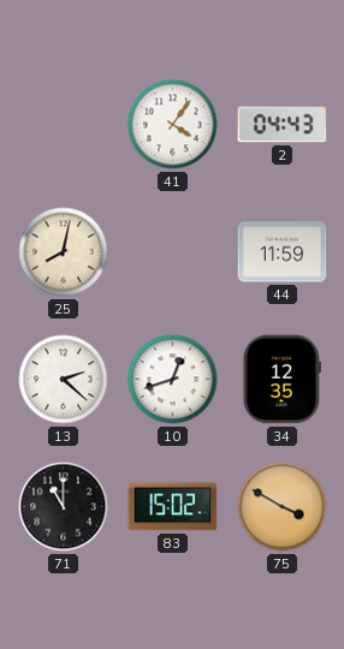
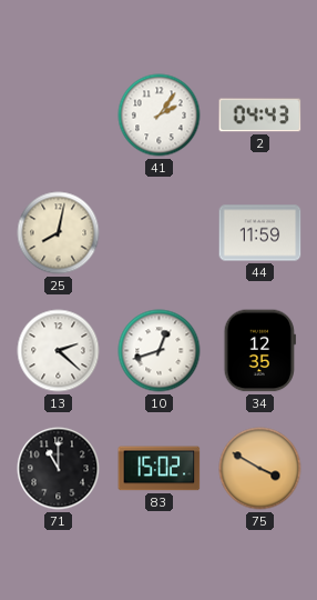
41: 4:06 -> 2:06 (160, 116)
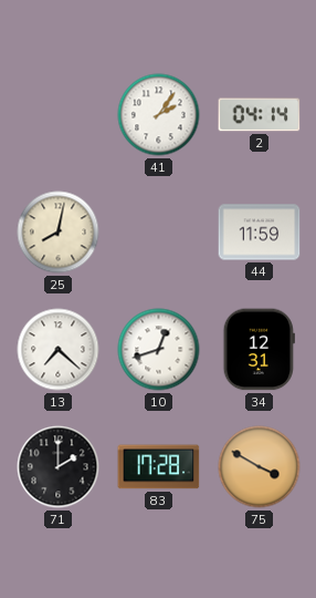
2: 04:43 -> 04:14 (260, 115)
13: 2:22 -> 7:22 (59, 350)
34: 12:35 -> 12:31 (259, 350)
71: 11:00 -> 2:00 (59, 467)
83: 15:02 -> 17:28 (159, 467)
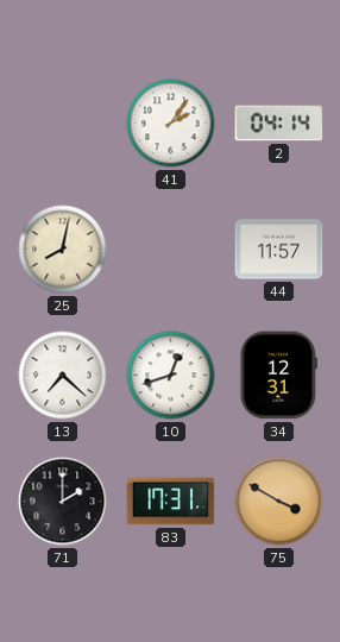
44: 11:59 -> 11:57 (279, 250)
83: 17:28 -> 17:31 (171, 502)
